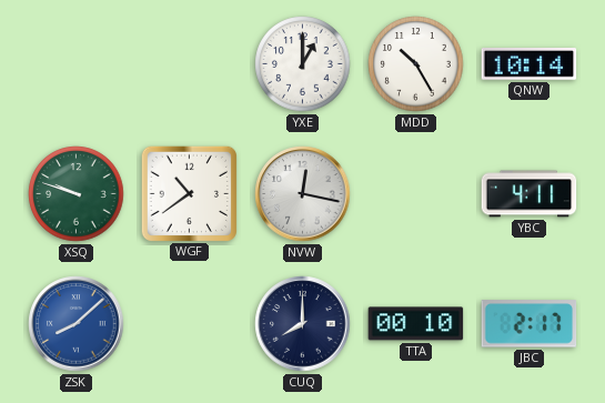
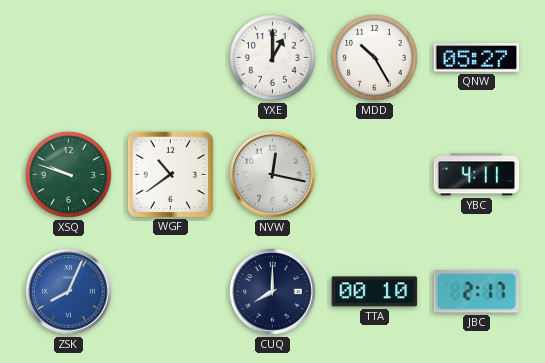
QNW: 10:14 -> 05:27 (477, 58)
ZSK: 8:08 -> 8:04 (69, 292)
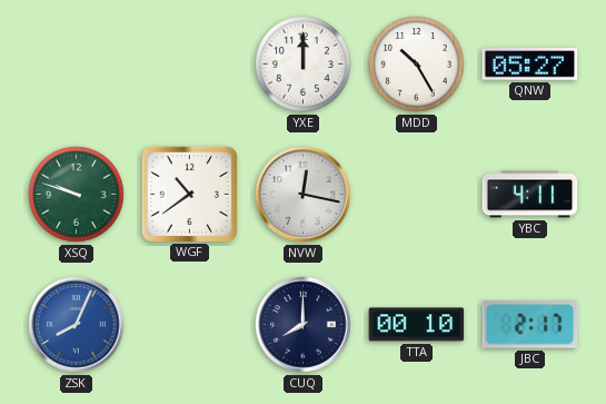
YXE: 1:00 -> 12:00 (304, 65)
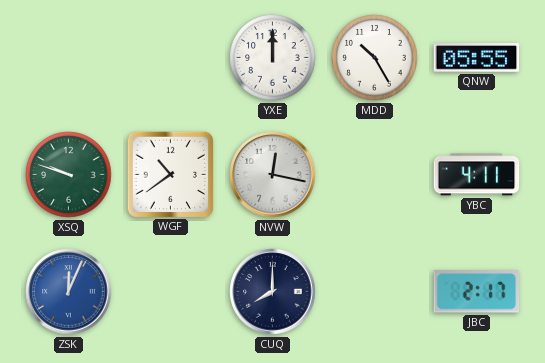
QNW: 05:27 -> 05:55 (477, 58)
ZSK: 8:04 -> 12:04 (69, 292)
TTA: 00:10 -> none (417, 325)
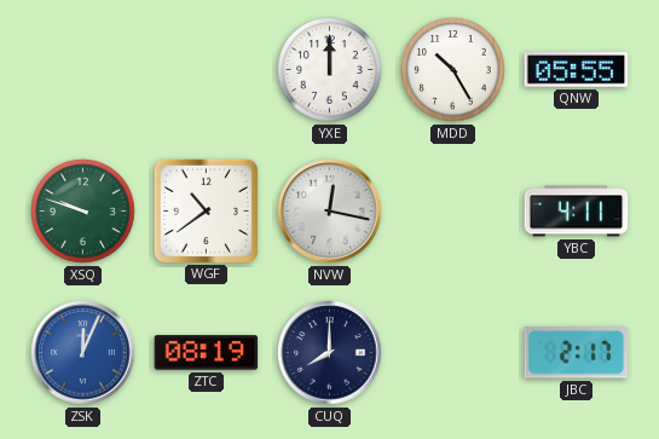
ZTC: none -> 08:19 (207, 353)
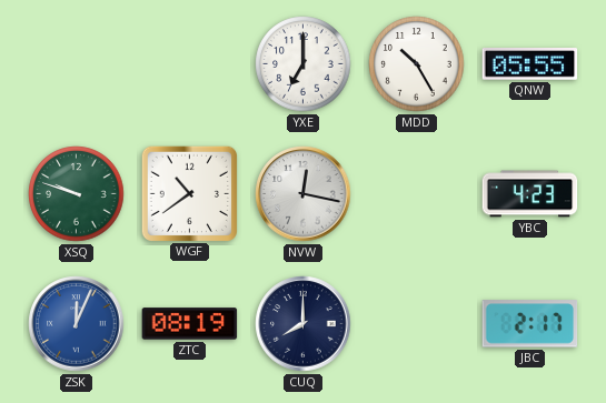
YXE: 12:00 -> 7:00 (304, 64)
YBC: 4:11 -> 4:23 (530, 194)
